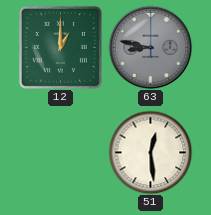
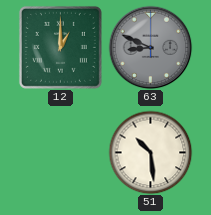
63: 8:47 -> 8:49 (150, 47)
51: 12:29 -> 10:29 (150, 152)
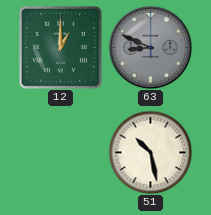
51: 10:29 -> 10:28 (150, 152)
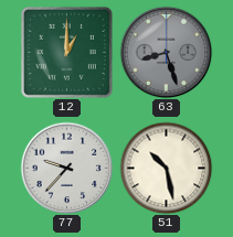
63: 8:49 -> 8:27 (166, 52)
77: none -> 9:37 (66, 168)
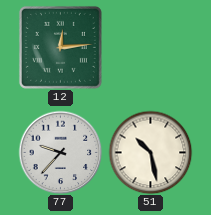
12: 1:00 -> 12:14 (60, 47)
63: 8:27 -> none (166, 52)
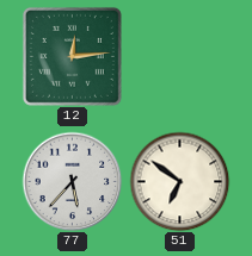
77: 9:37 -> 5:37 (72, 181)
51: 10:28 -> 6:51 (179, 181)
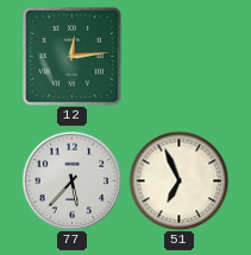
51: 6:51 -> 6:56 (178, 180)
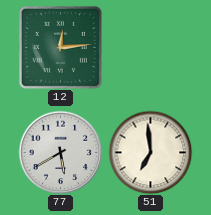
77: 5:37 -> 5:40 (60, 152)
51: 6:56 -> 6:59 (150, 152)
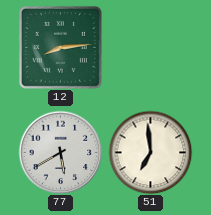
12: 12:14 -> 8:14 (60, 47)
